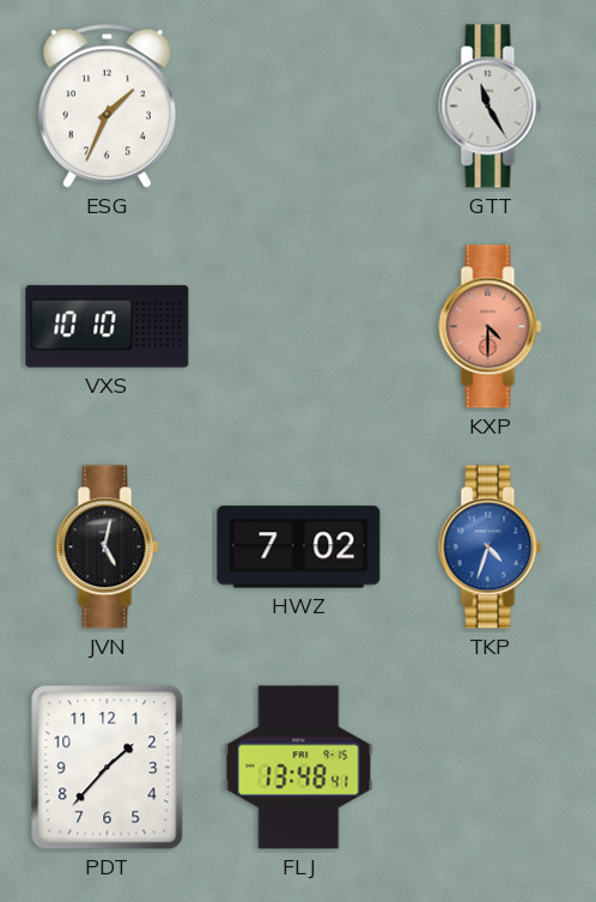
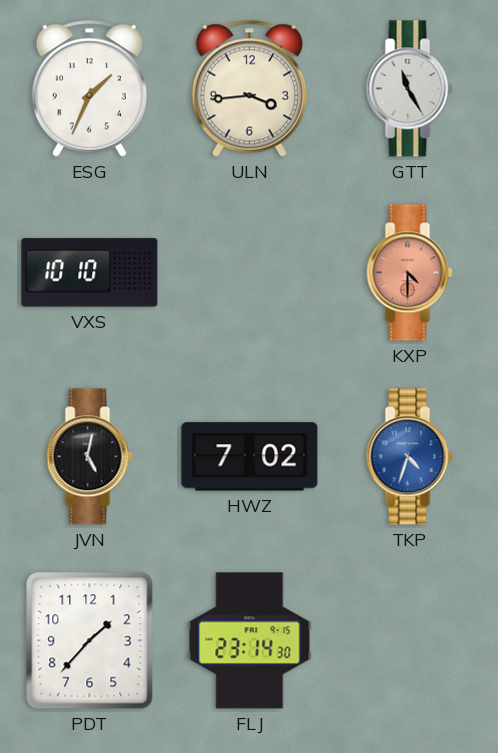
ULN: none -> 3:44 (249, 88)
FLJ: 13:48 -> 23:14 (250, 641)
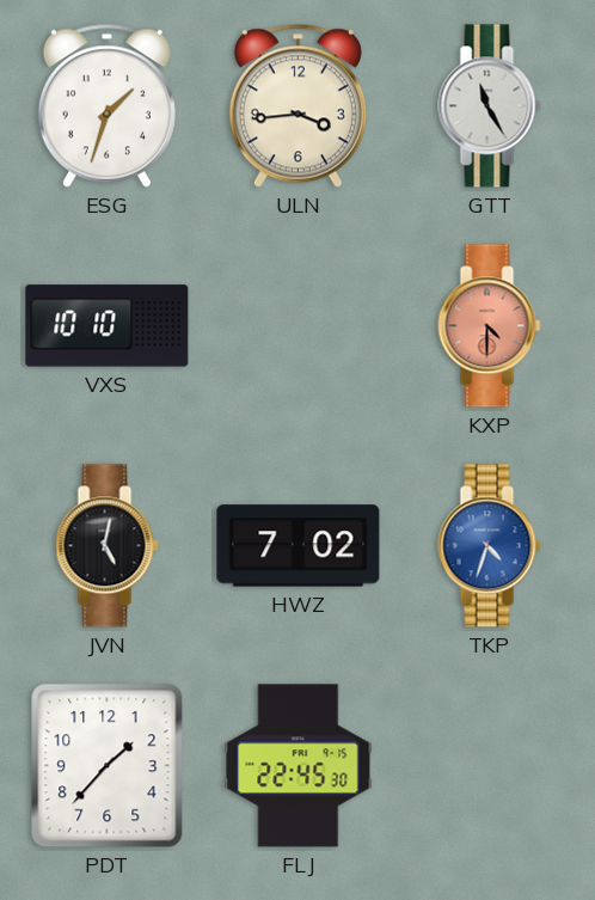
ESG: 1:34 -> 1:33 (106, 105)
FLJ: 23:14 -> 22:45 (299, 766)
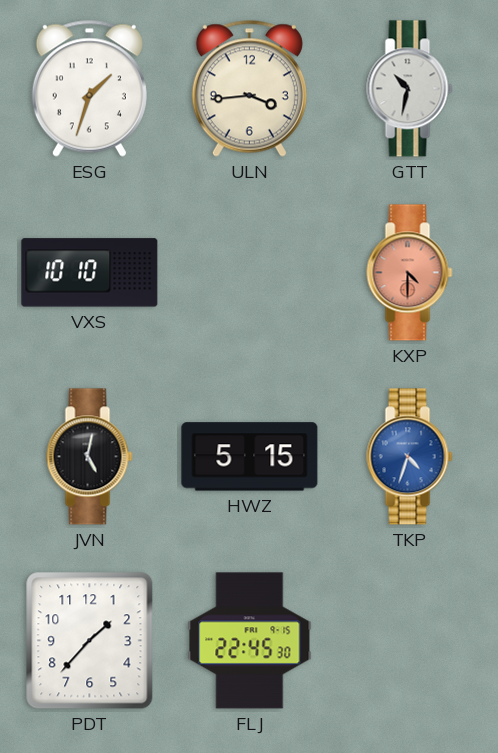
GTT: 11:25 -> 10:32 (410, 89)
HWZ: 7:02 -> 5:15 (250, 457)
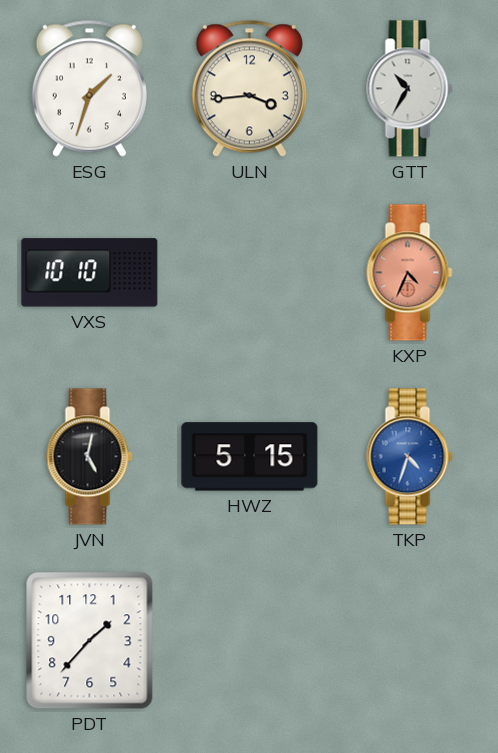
GTT: 10:32 -> 10:35 (410, 89)
KXP: 4:30 -> 4:34 (410, 273)
FLJ: 22:45 -> none (250, 641)
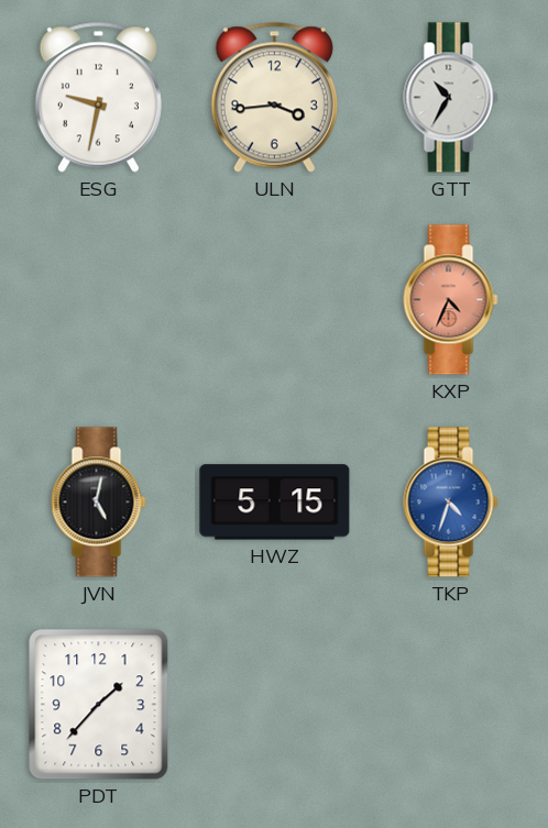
ESG: 1:33 -> 9:32 (98, 97)
VXS: 10:10 -> none (90, 273)
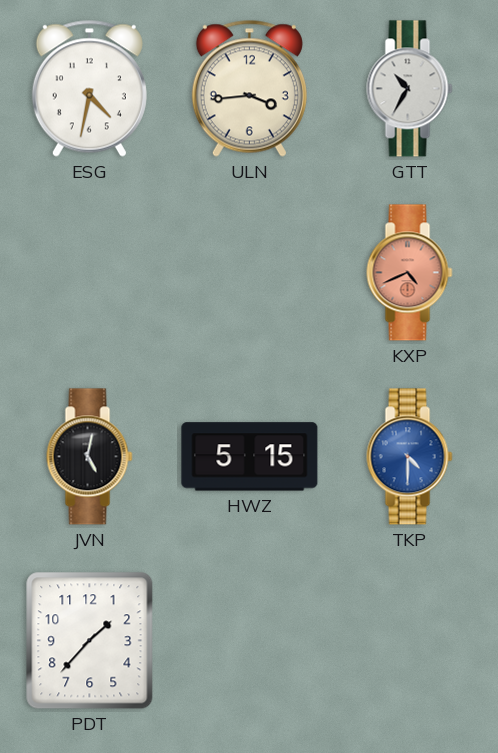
ESG: 9:32 -> 4:32 (89, 88)
KXP: 4:34 -> 4:41 (410, 273)
TKP: 4:33 -> 4:30 (410, 457)
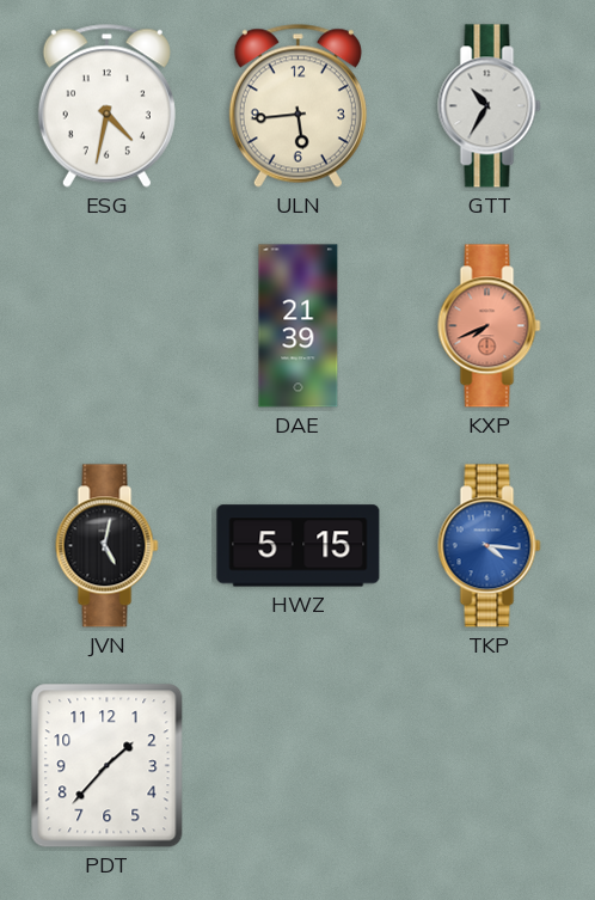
ULN: 3:44 -> 5:44 (297, 105)
DAE: none -> 21:39 (299, 326)
KXP: 4:41 -> 7:41 (490, 326)
TKP: 4:30 -> 4:16 (490, 546)
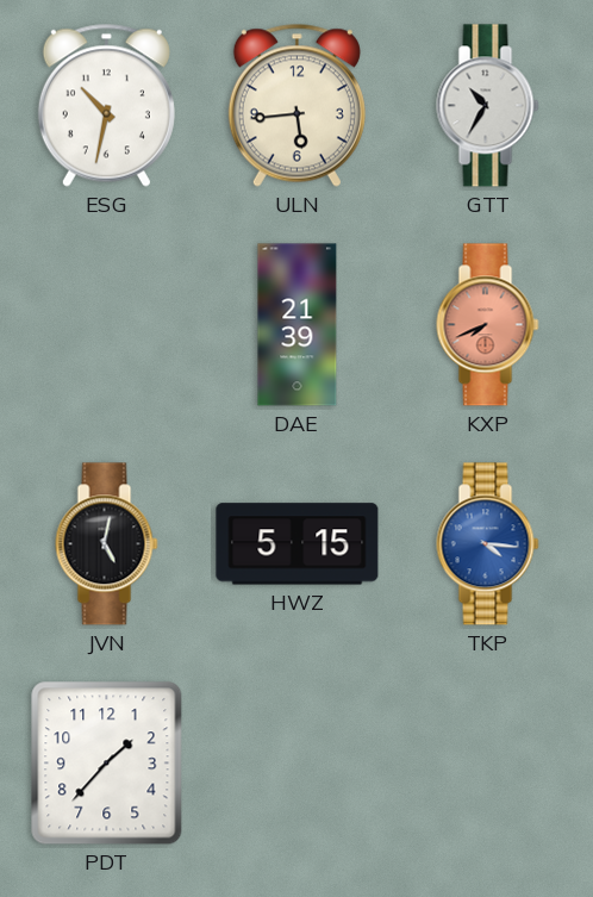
ESG: 4:32 -> 10:32 (106, 105)
